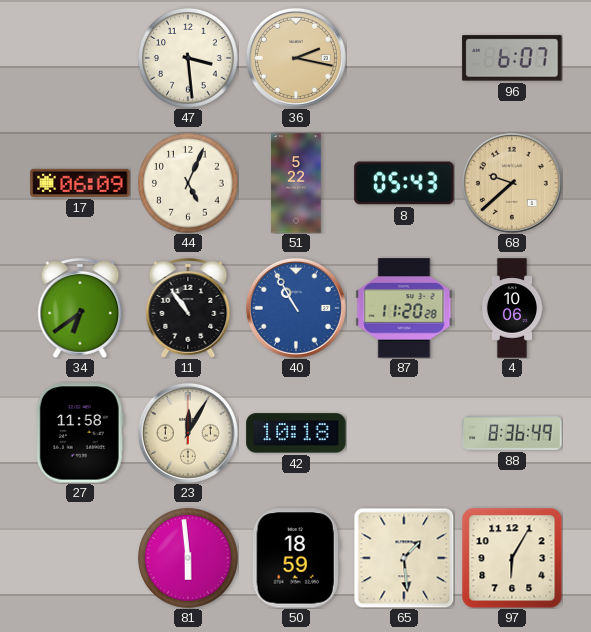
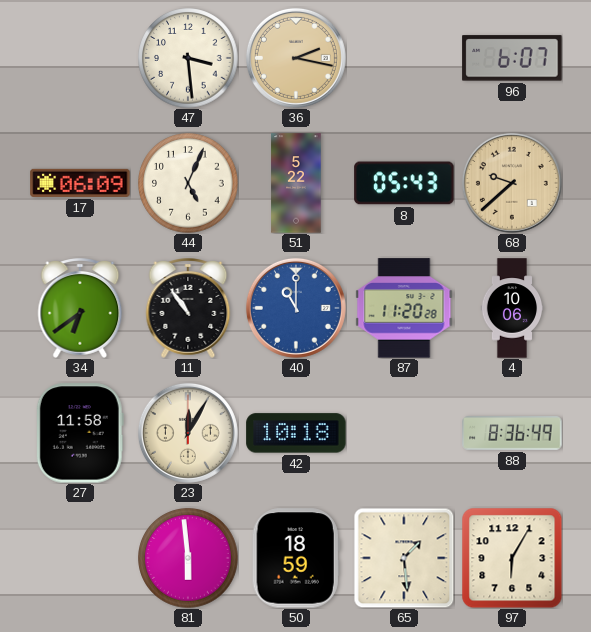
40: 10:55 -> 11:00 (296, 308)
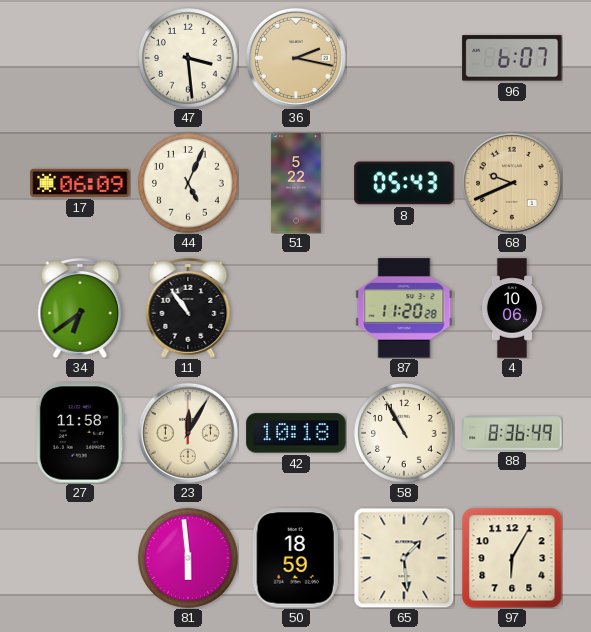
68: 9:38 -> 9:41 (512, 183)
40: 11:00 -> none (296, 308)
58: none -> 10:55 (404, 433)
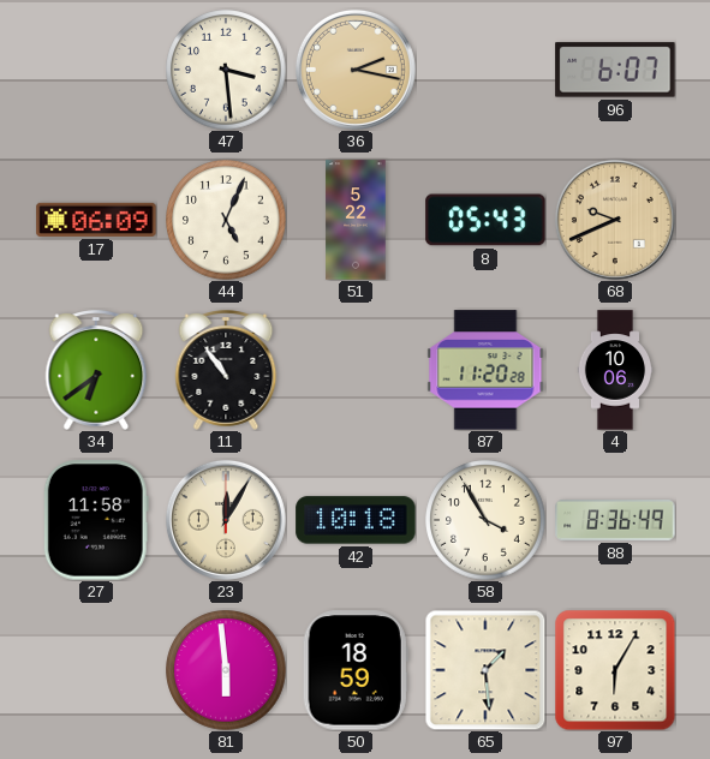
58: 10:55 -> 3:55 (485, 520)
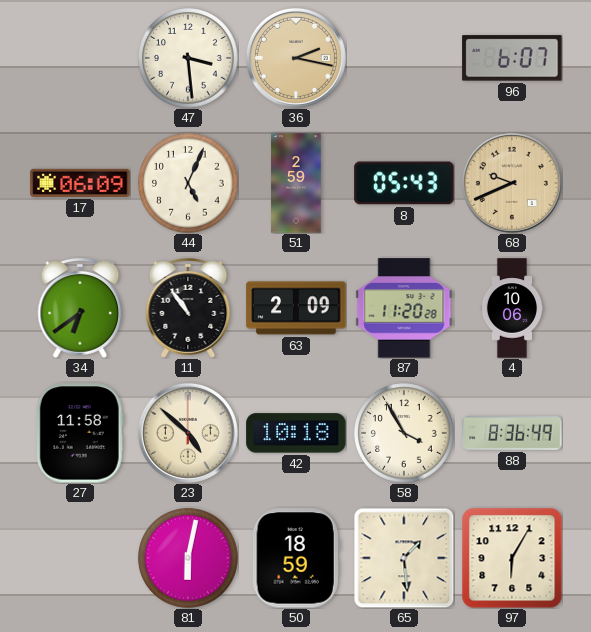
51: 5:22 -> 2:59 (296, 183)
63: none -> 2:09 (296, 308)
23: 12:05 -> 4:52 (188, 433)
81: 5:59 -> 6:02 (188, 558)
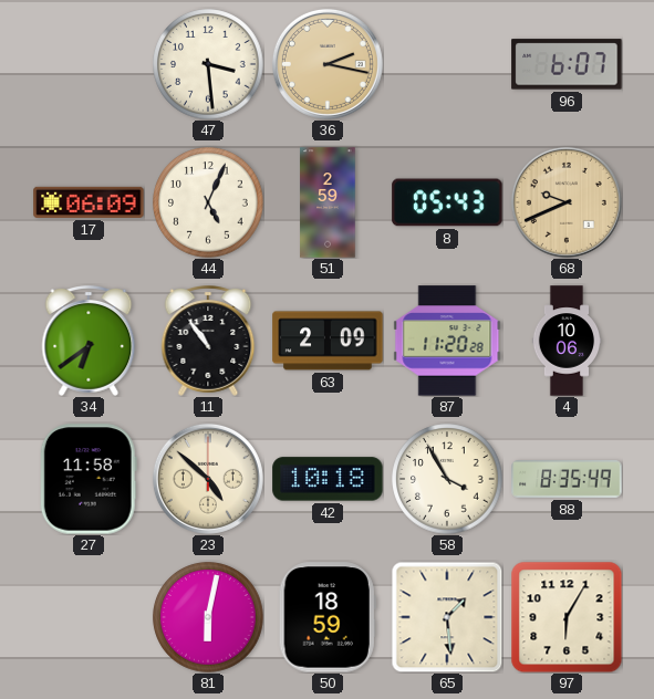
88: 8:36 -> 8:35 (567, 479)
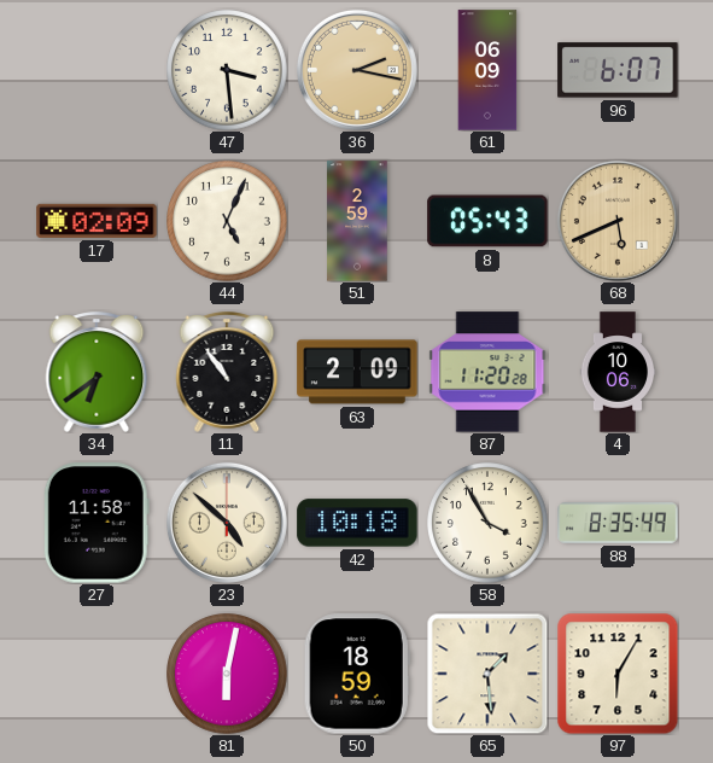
61: none -> 06:09 (487, 70)
17: 06:09 -> 02:09 (97, 221)
68: 9:41 -> 5:41 (618, 221)
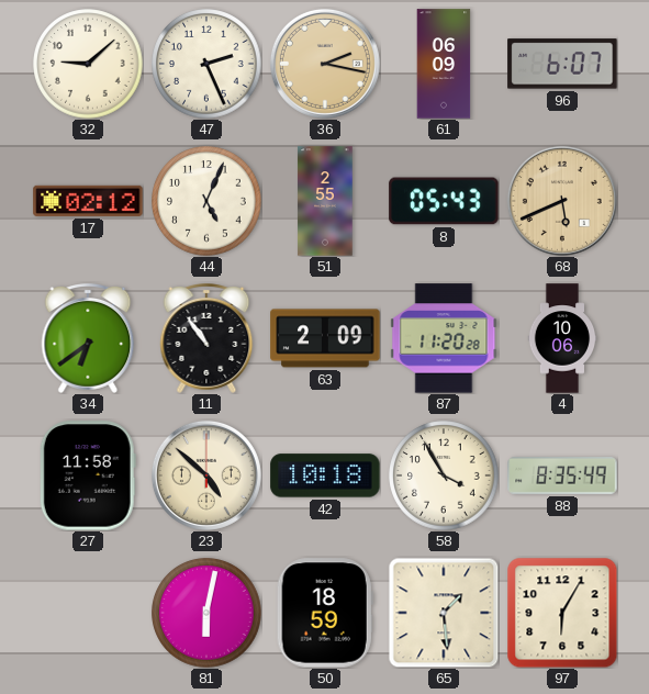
32: none -> 9:08 (88, 64)
47: 3:29 -> 2:26 (206, 64)
17: 02:09 -> 02:12 (88, 201)
51: 2:59 -> 2:55 (325, 201)
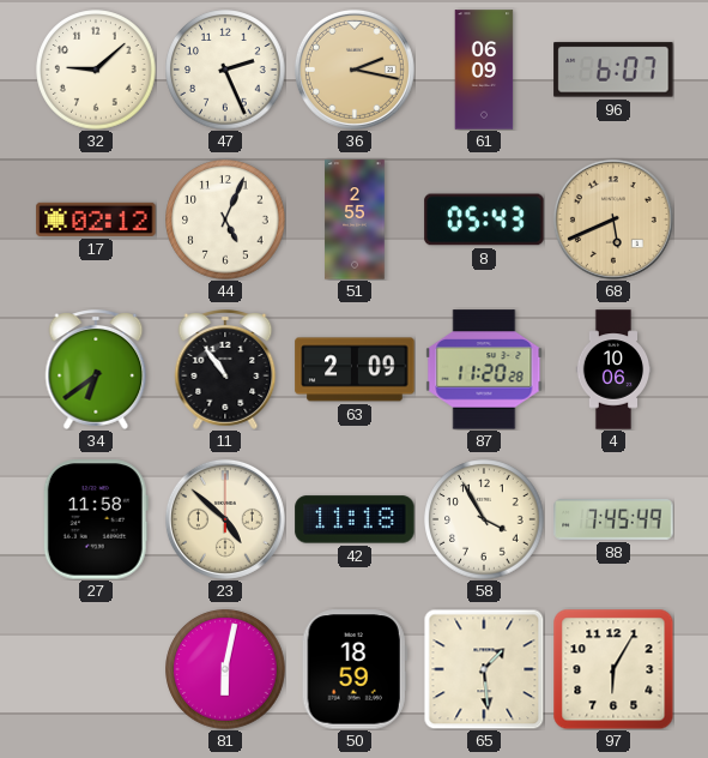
42: 10:18 -> 11:18 (355, 519)
88: 8:35 -> 7:45 (613, 519)
